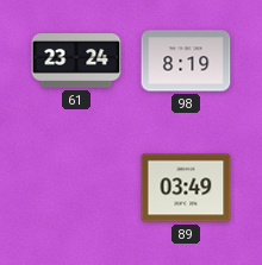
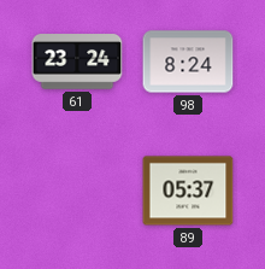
98: 8:19 -> 8:24 (188, 62)
89: 03:49 -> 05:37 (188, 191)
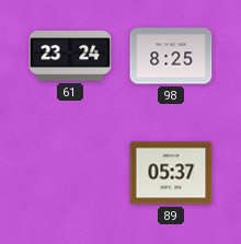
98: 8:24 -> 8:25 (171, 56)
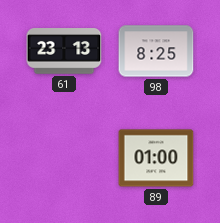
61: 23:24 -> 23:13 (64, 51)
89: 05:37 -> 01:00 (156, 158)
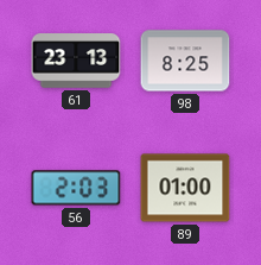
56: none -> 2:03 (76, 188)
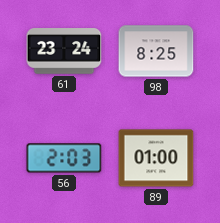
61: 23:13 -> 23:24 (64, 51)
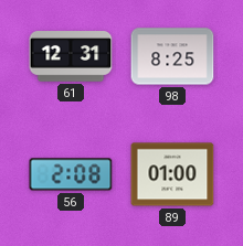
61: 23:24 -> 12:31 (71, 56)
56: 2:03 -> 2:08 (71, 174)
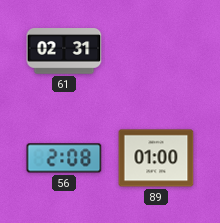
61: 12:31 -> 02:31 (64, 51)
98: 8:25 -> none (172, 56)
